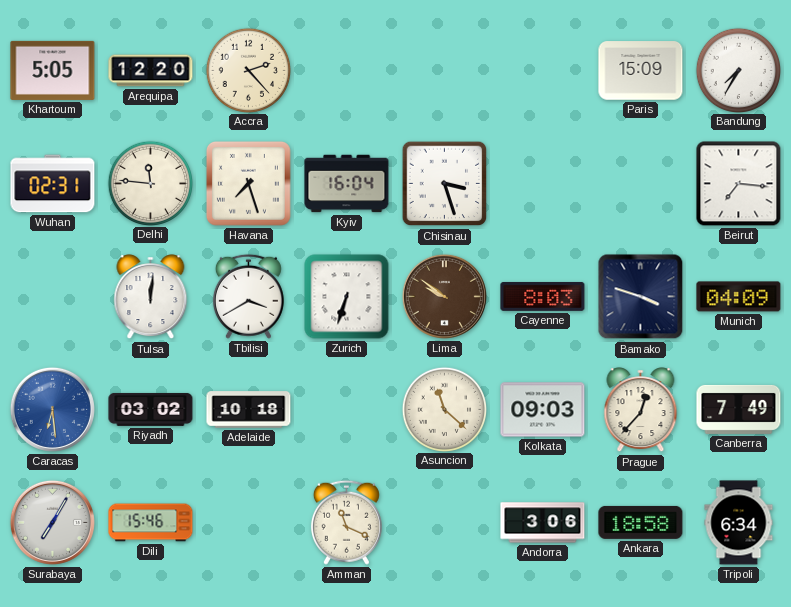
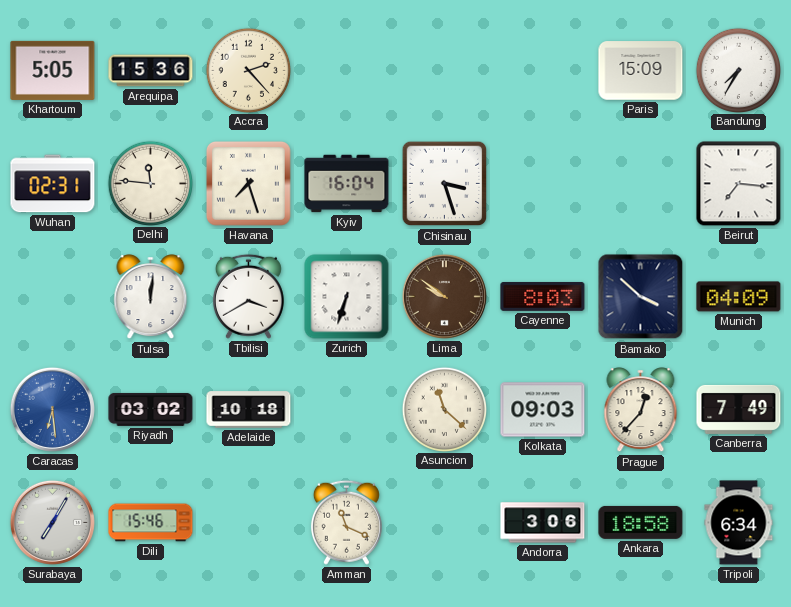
Arequipa: 12:20 -> 15:36 (151, 71)
Bamako: 3:48 -> 3:52 (641, 297)
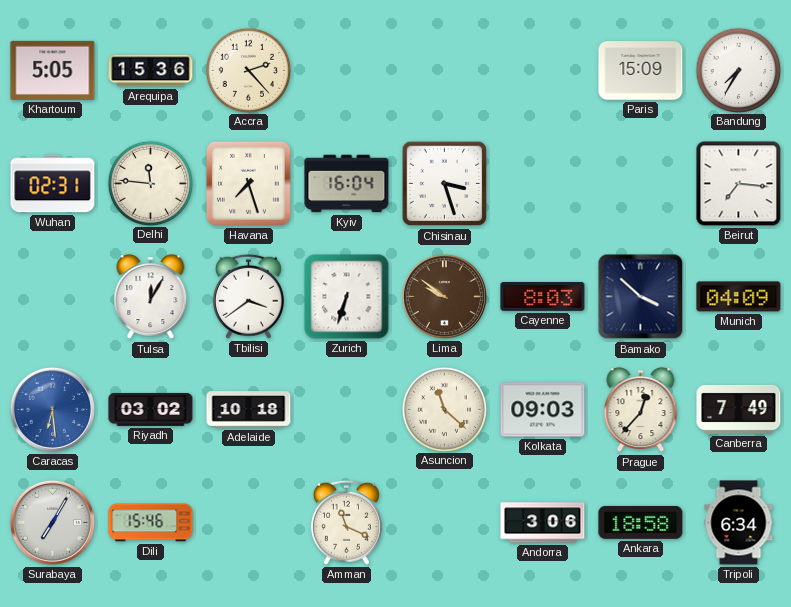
Tulsa: 12:01 -> 12:05 (151, 297)
Tbilisi: 3:40 -> 3:39 (248, 296)
